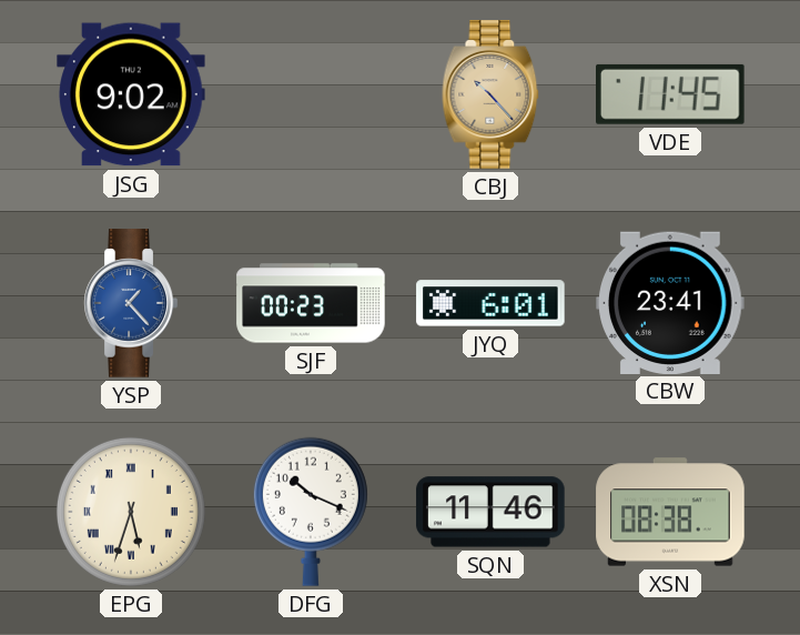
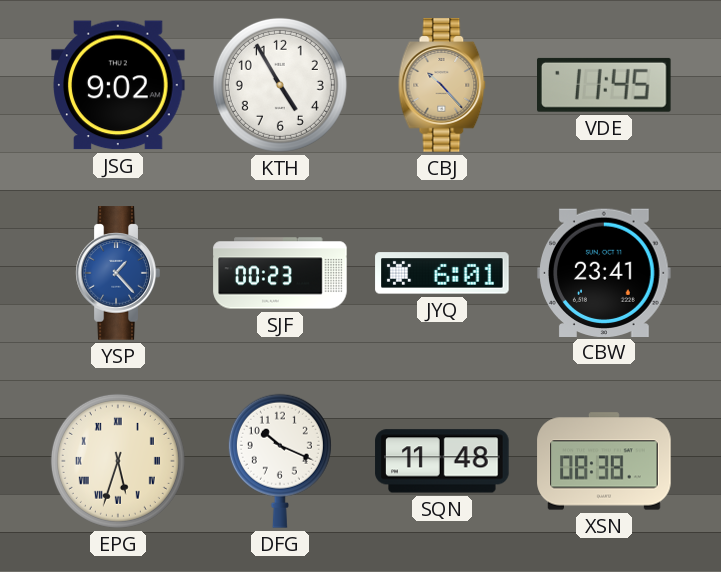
KTH: none -> 4:55 (280, 85)
SQN: 11:46 -> 11:48 (442, 461)
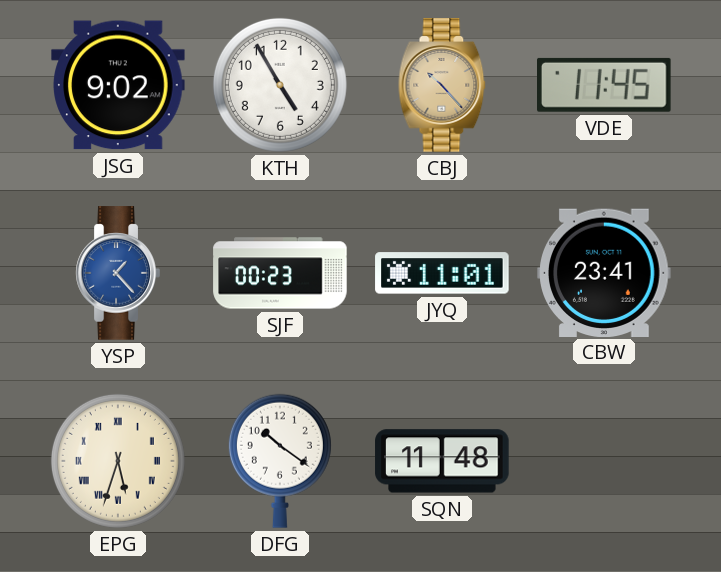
JYQ: 6:01 -> 11:01 (442, 273)
DFG: 10:19 -> 10:21 (280, 461)
XSN: 08:38 -> none (604, 461)
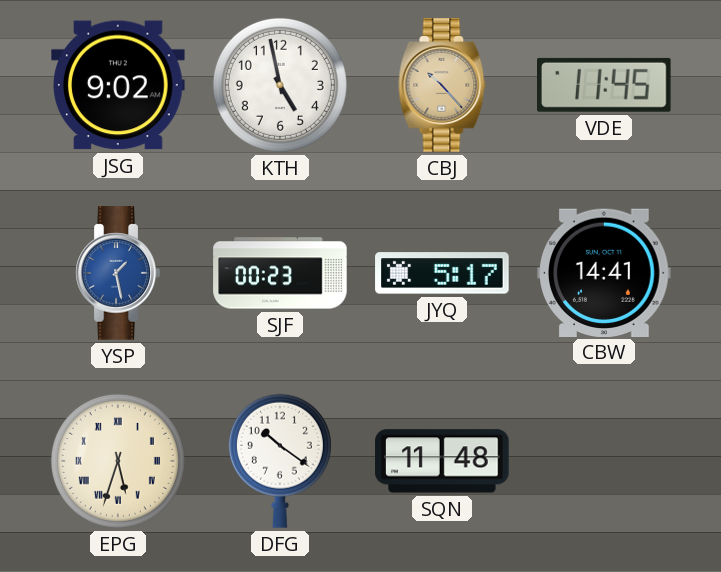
KTH: 4:55 -> 4:58 (280, 85)
YSP: 1:23 -> 1:28 (118, 273)
JYQ: 11:01 -> 5:17 (442, 273)
CBW: 23:41 -> 14:41 (604, 272)
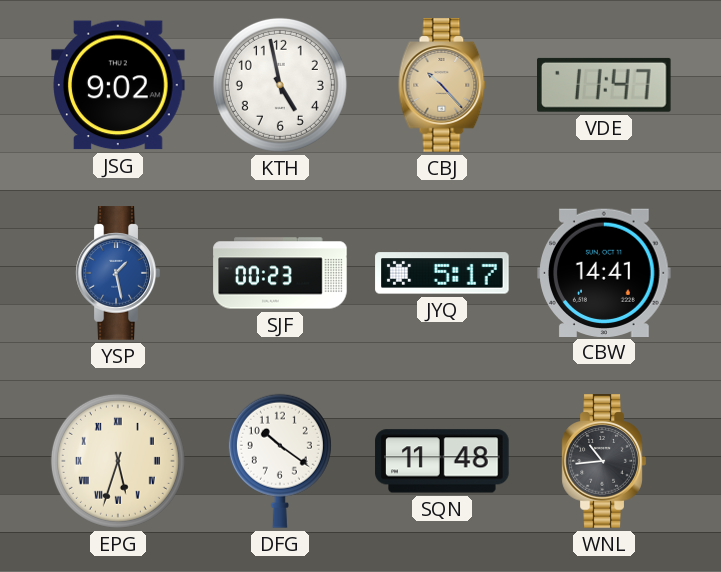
VDE: 11:45 -> 11:47 (605, 85)
WNL: none -> 10:44 (604, 461)
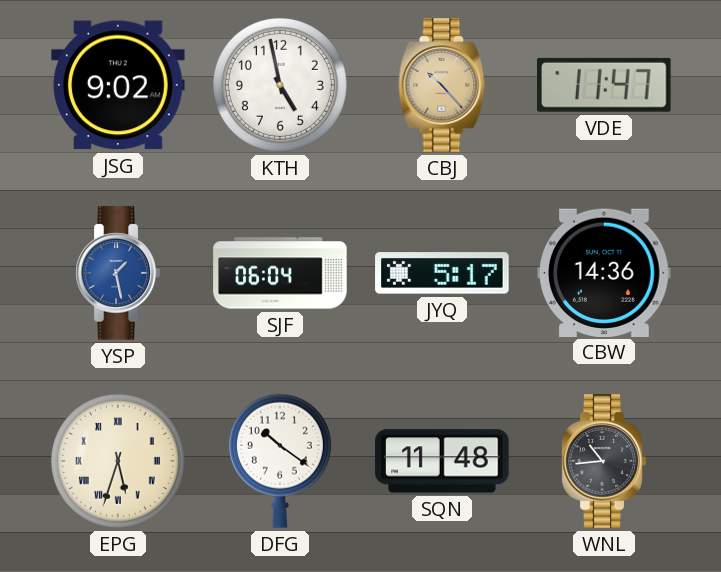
SJF: 00:23 -> 06:04 (280, 273)
CBW: 14:41 -> 14:36 (604, 272)
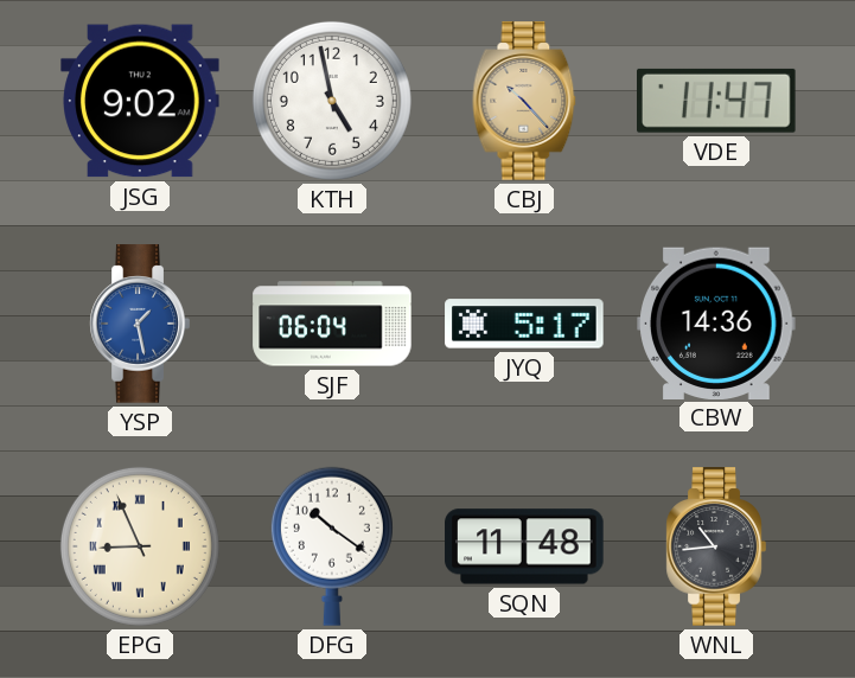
EPG: 5:33 -> 8:56 (140, 546)
